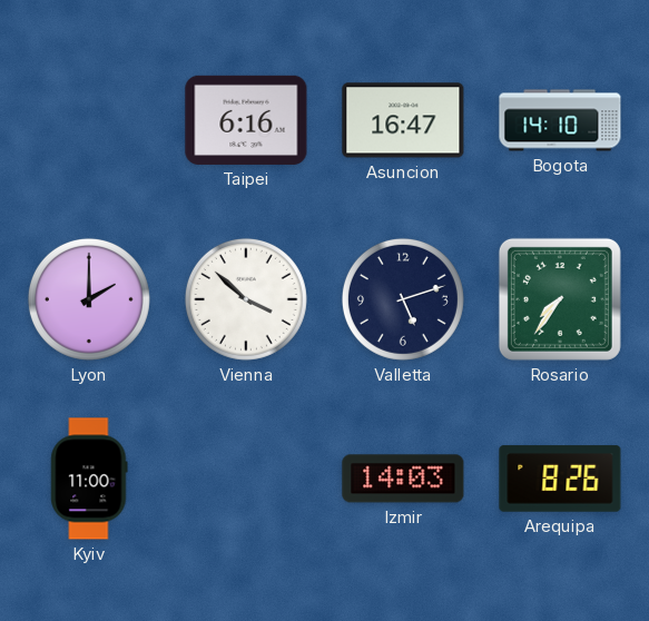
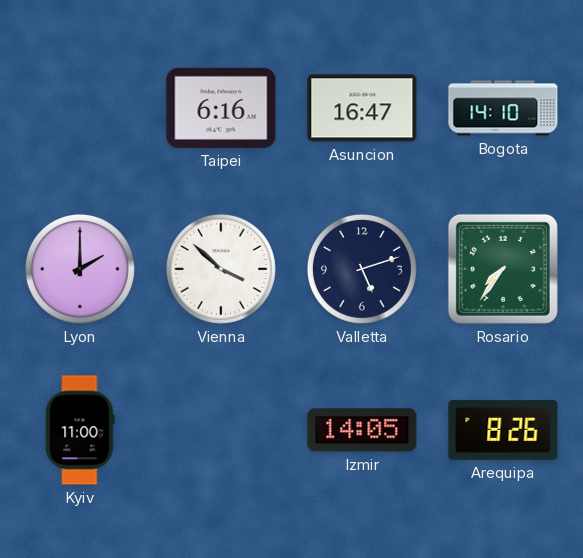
Izmir: 14:03 -> 14:05 (362, 430)
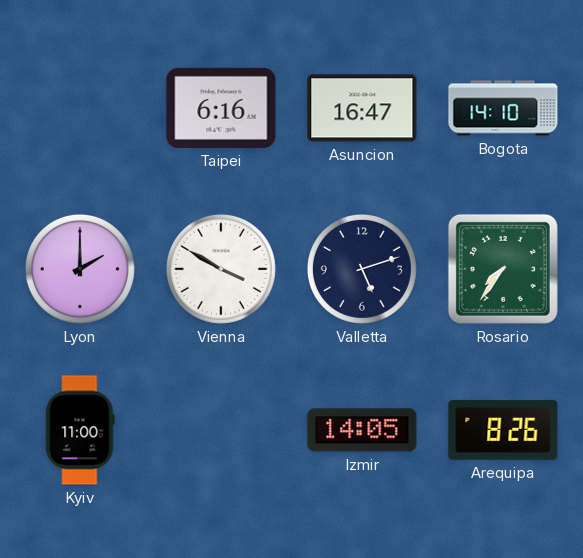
Vienna: 3:52 -> 3:50 (221, 269)
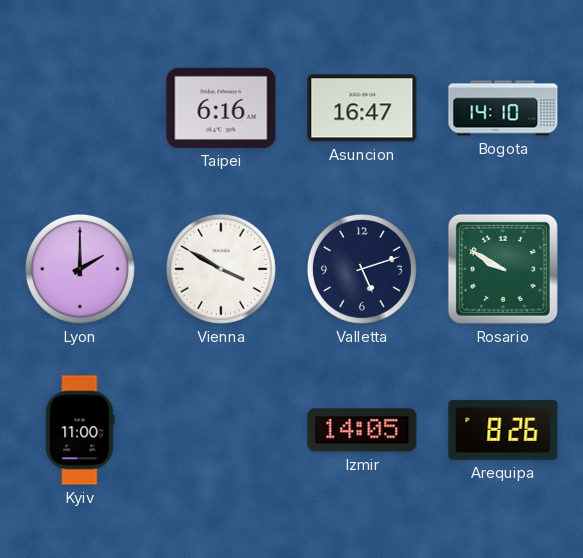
Rosario: 7:36 -> 9:50 (503, 269)
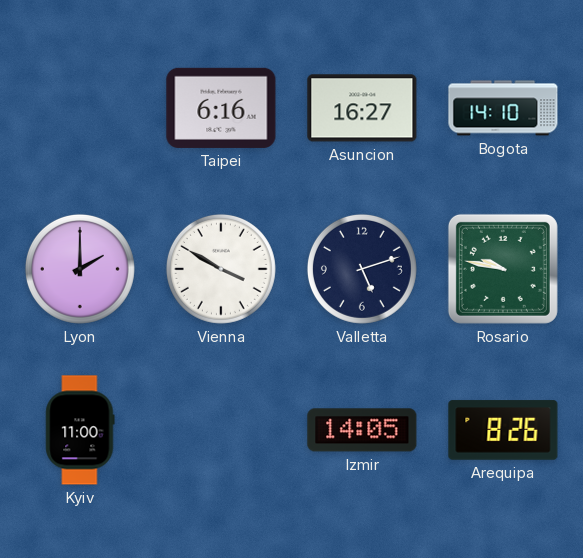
Asuncion: 16:47 -> 16:27 (362, 108)
Rosario: 9:50 -> 9:47 (503, 269)
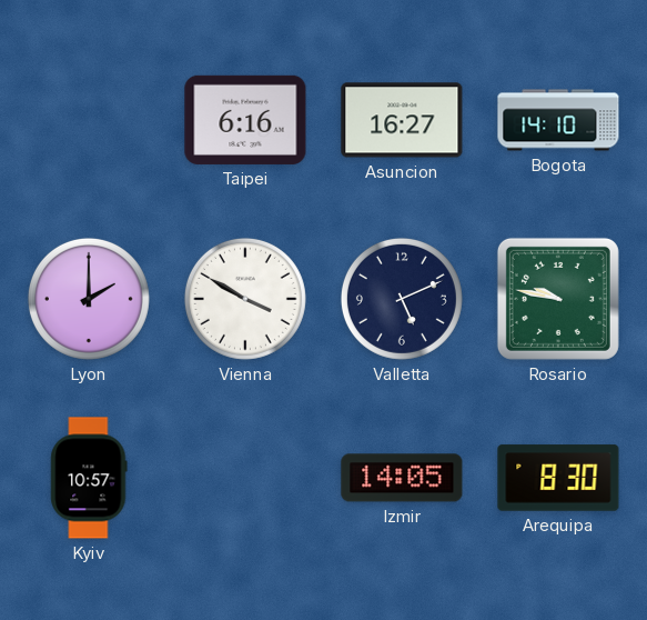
Valletta: 5:12 -> 5:11 (402, 299)
Kyiv: 11:00 -> 10:57 (89, 478)
Arequipa: 8:26 -> 8:30 (558, 478)
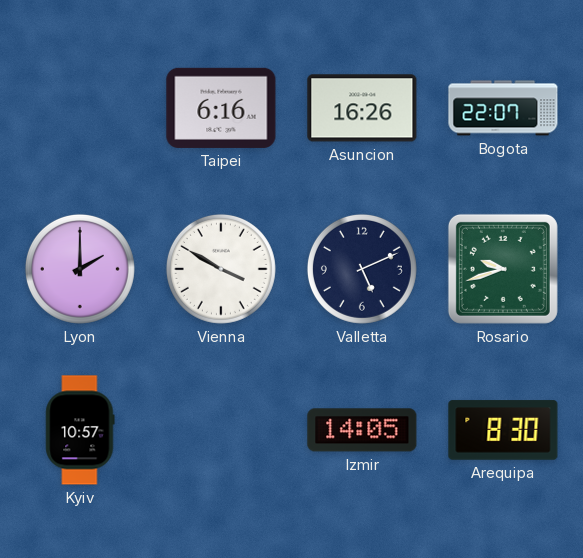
Asuncion: 16:27 -> 16:26 (362, 108)
Bogota: 14:10 -> 22:07 (503, 108)
Rosario: 9:47 -> 9:42 (503, 269)
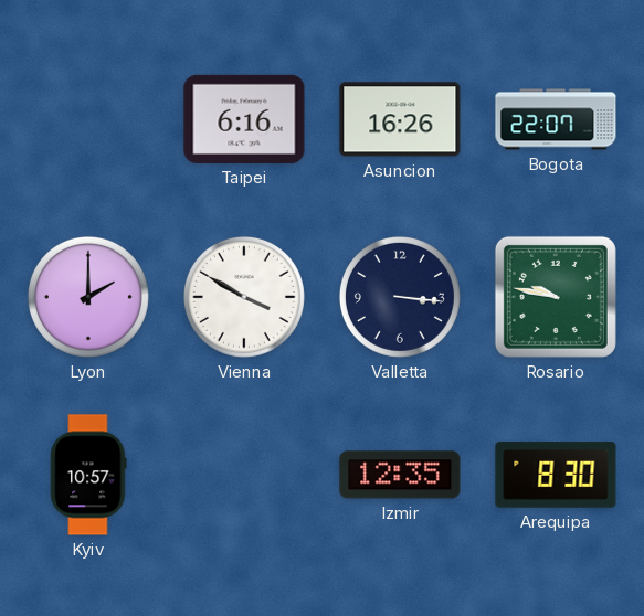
Valletta: 5:11 -> 3:16 (400, 297)
Rosario: 9:42 -> 9:47 (556, 297)
Izmir: 14:05 -> 12:35 (400, 475)
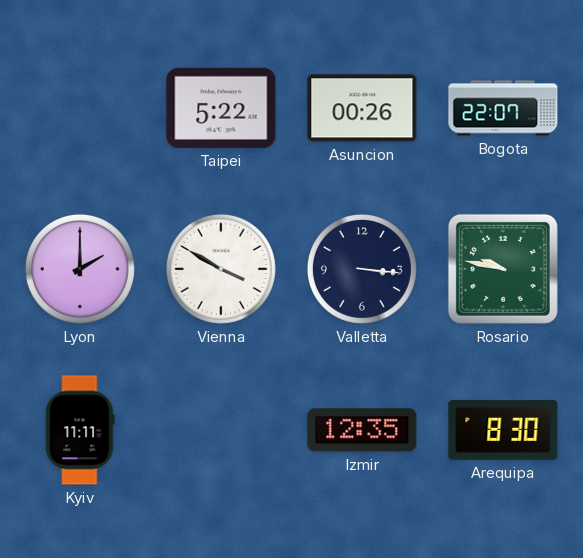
Taipei: 6:16 -> 5:22 (221, 108)
Asuncion: 16:26 -> 00:26 (362, 108)
Kyiv: 10:57 -> 11:11 (80, 430)
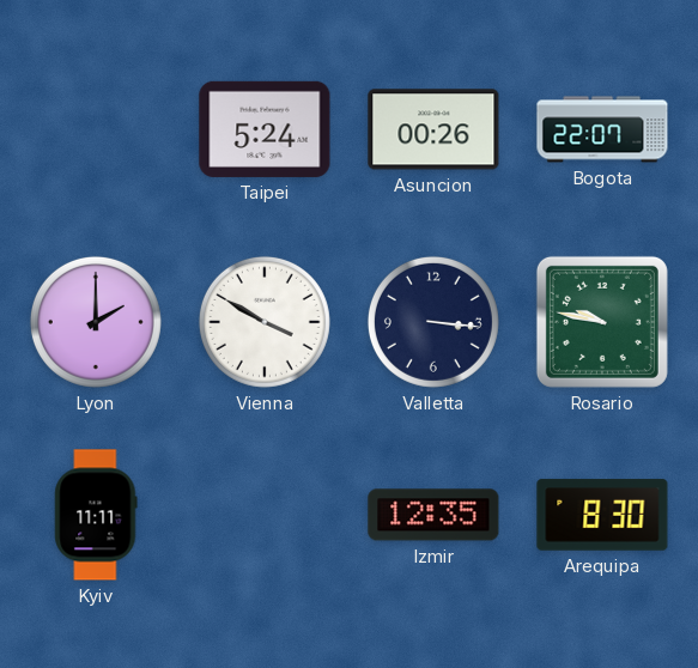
Taipei: 5:22 -> 5:24 (265, 129)
